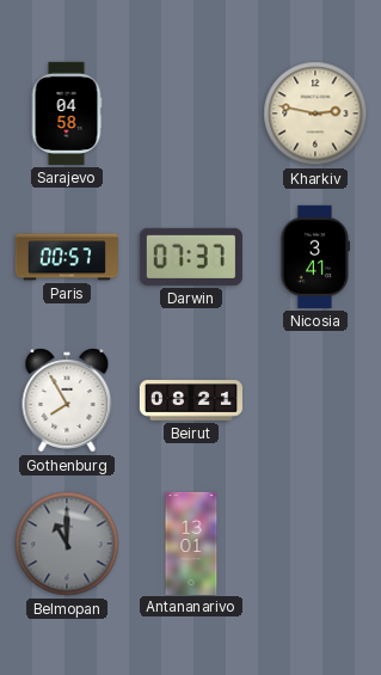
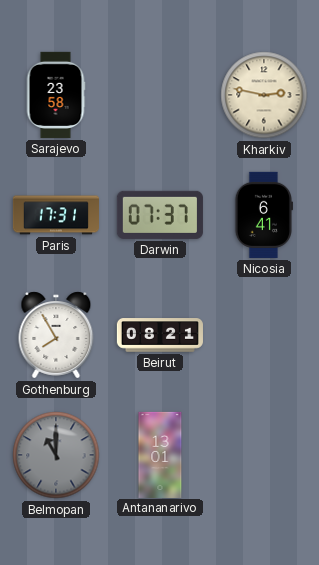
Sarajevo: 04:58 -> 23:58 (56, 95)
Paris: 00:57 -> 17:31 (56, 215)
Nicosia: 3:41 -> 6:41 (263, 215)
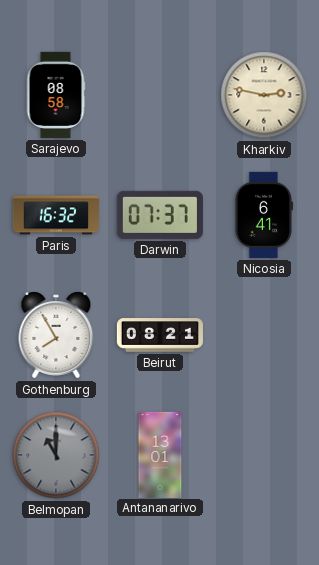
Sarajevo: 23:58 -> 08:58 (56, 95)
Paris: 17:31 -> 16:32 (56, 215)
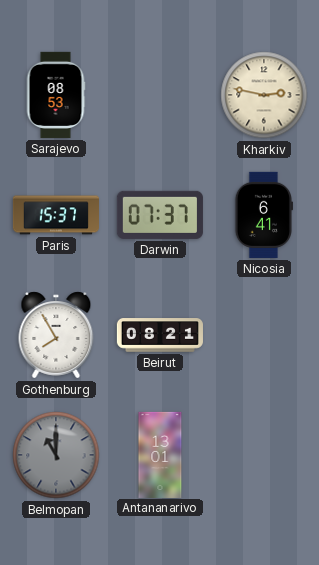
Sarajevo: 08:58 -> 08:53 (56, 95)
Paris: 16:32 -> 15:37 (56, 215)
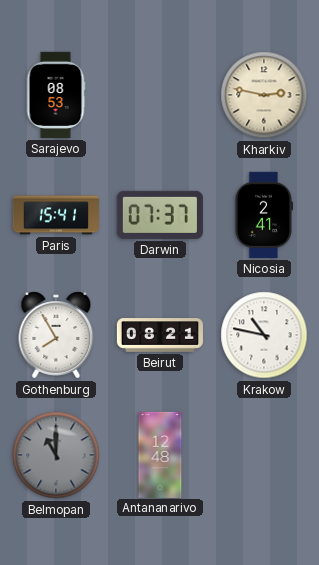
Paris: 15:37 -> 15:41 (56, 215)
Nicosia: 6:41 -> 2:41 (263, 215)
Krakow: none -> 10:47 (264, 335)
Antananarivo: 13:01 -> 12:48 (160, 454)
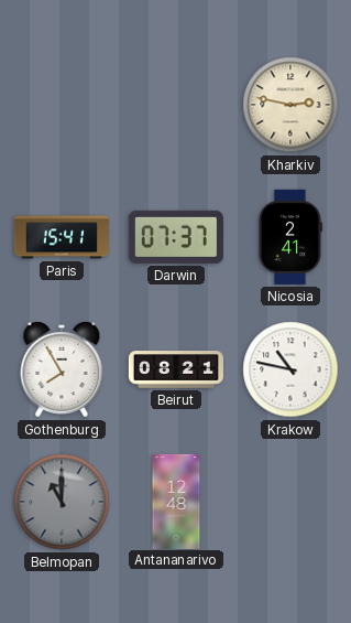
Sarajevo: 08:53 -> none (56, 95)
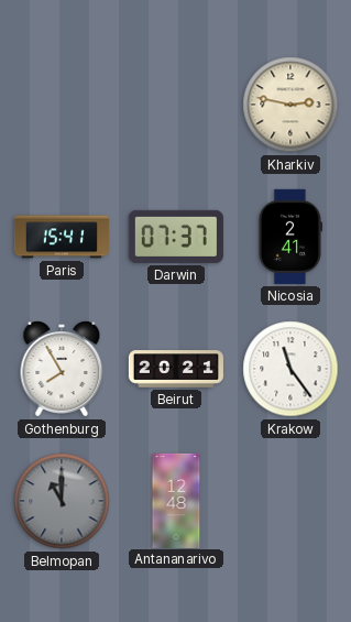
Beirut: 08:21 -> 20:21 (175, 369)
Krakow: 10:47 -> 11:24 (290, 369)
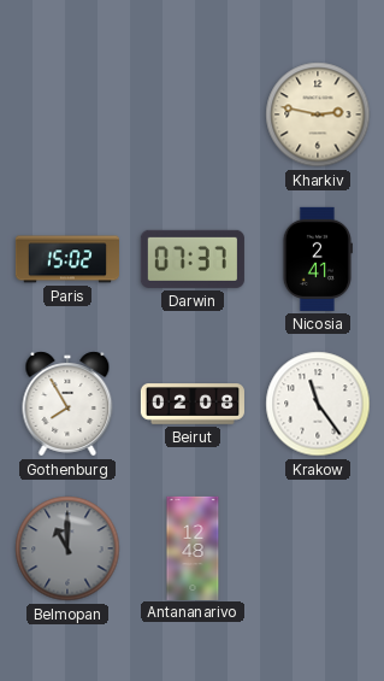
Paris: 15:41 -> 15:02 (67, 259)
Beirut: 20:21 -> 02:08 (191, 404)
